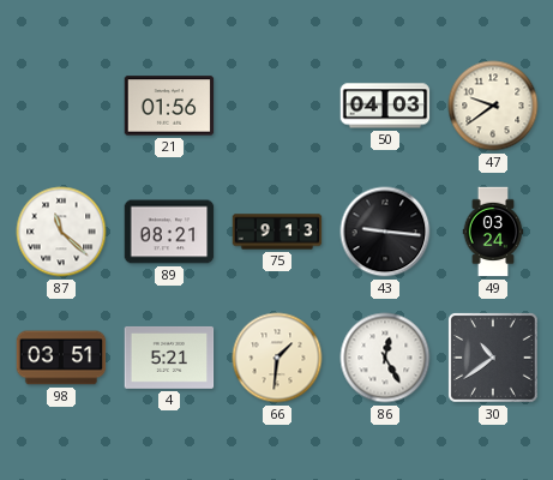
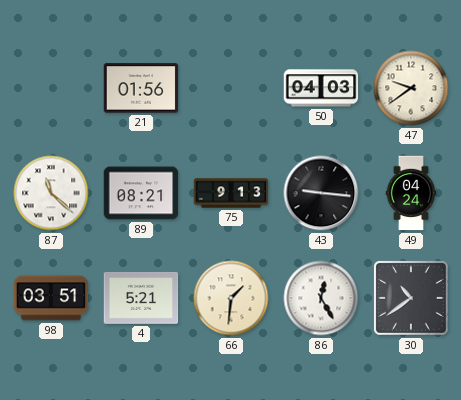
49: 03:24 -> 04:24 (411, 193)
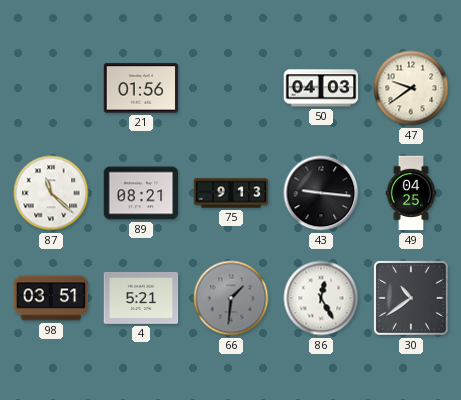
49: 04:24 -> 04:25 (411, 193)
66 dial: cream -> grey (231, 298)
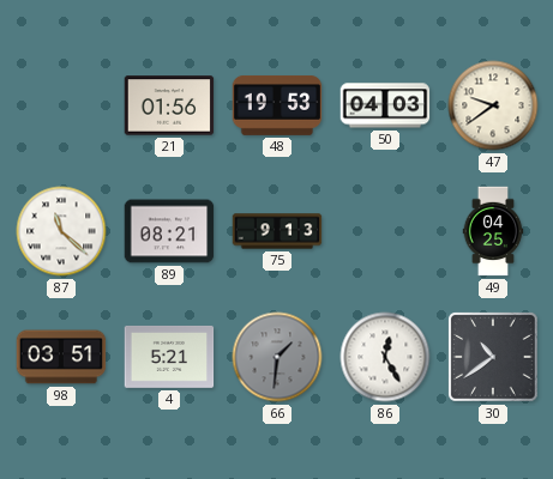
48: none -> 19:53 (277, 105)
43: 9:16 -> none (321, 193)
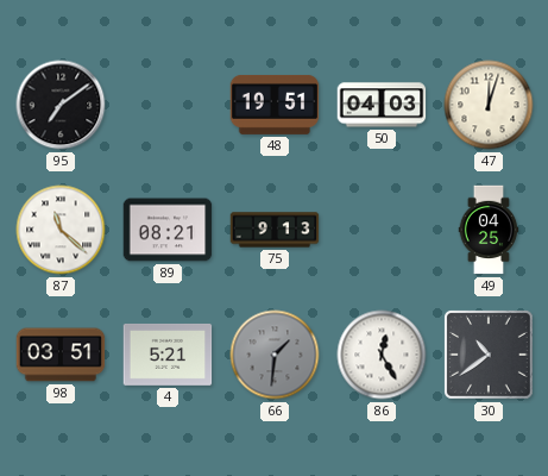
95: none -> 7:09 (61, 105)
21: 01:56 -> none (169, 105)
48: 19:53 -> 19:51 (275, 105)
47: 9:39 -> 12:03 (489, 105)
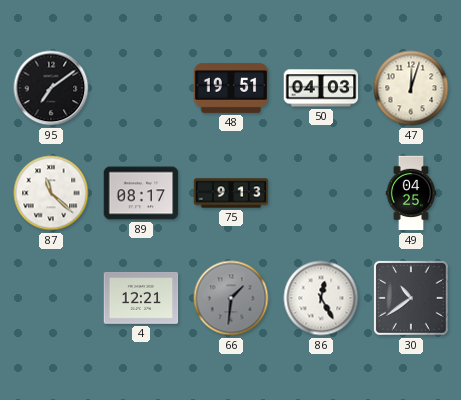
89: 08:21 -> 08:17 (141, 193)
98: 03:51 -> none (61, 355)
4: 5:21 -> 12:21 (141, 298)
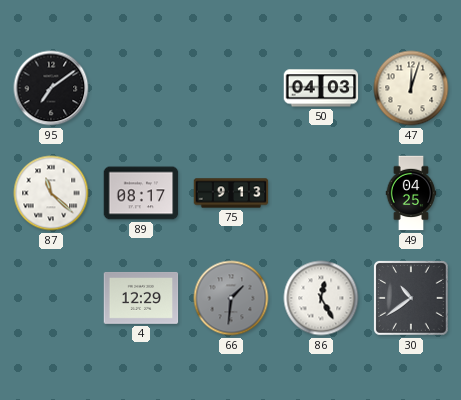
48: 19:51 -> none (231, 88)
4: 12:21 -> 12:29 (141, 298)
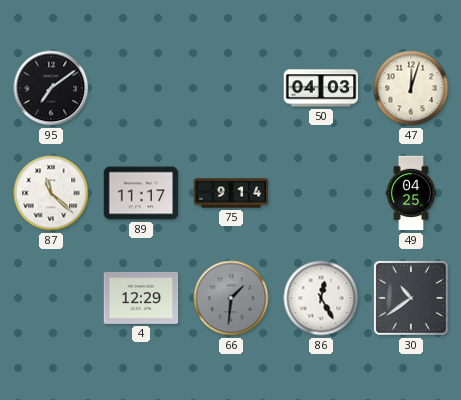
89: 08:17 -> 11:17 (141, 193)
75: 9:13 -> 9:14 (231, 193)
